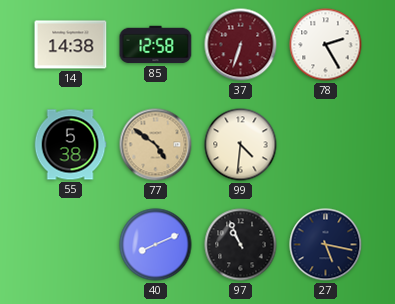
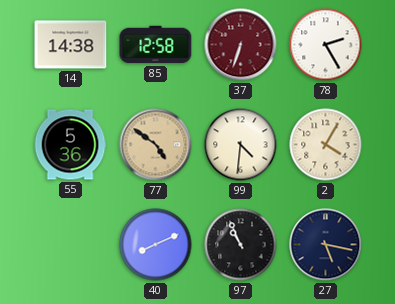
55: 5:38 -> 5:36 (70, 145)
2: none -> 4:05 (326, 145)
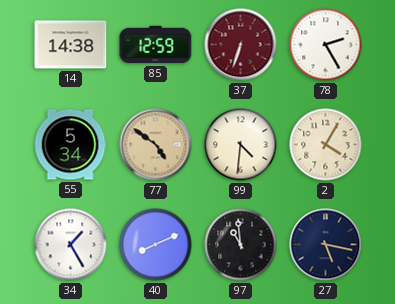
85: 12:58 -> 12:59 (156, 45)
55: 5:36 -> 5:34 (70, 145)
34: none -> 1:25 (71, 245)
97: 10:56 -> 10:59 (241, 245)
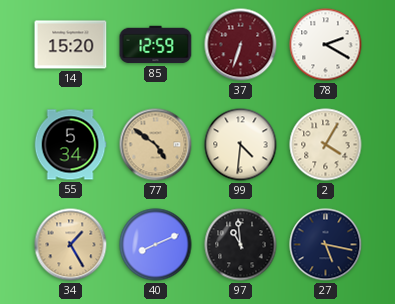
14: 14:38 -> 15:20 (71, 45)
78: 2:25 -> 2:20 (326, 45)
34 dial: white -> champagne (71, 245)
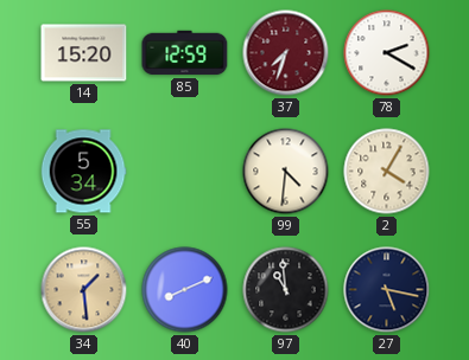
37: 6:33 -> 7:33 (286, 53)
77: 4:51 -> none (156, 145)
34: 1:25 -> 1:29 (84, 290)
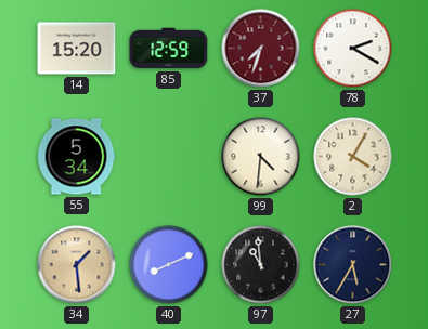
27: 5:17 -> 5:35 (353, 265)
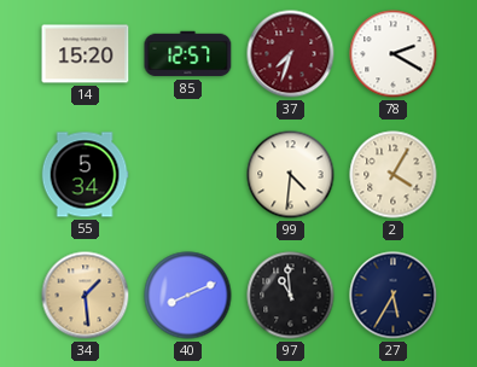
85: 12:59 -> 12:57 (188, 54)
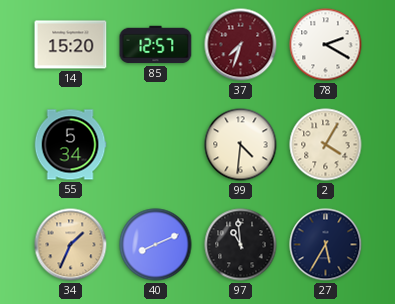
34: 1:29 -> 1:34 (71, 245)
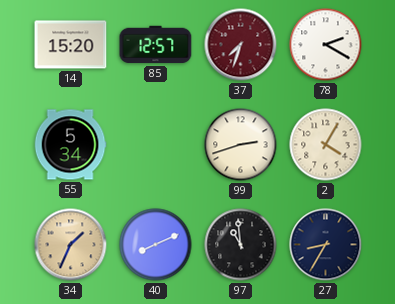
99: 4:31 -> 2:42 (241, 145)
27: 5:35 -> 8:35 (326, 245)
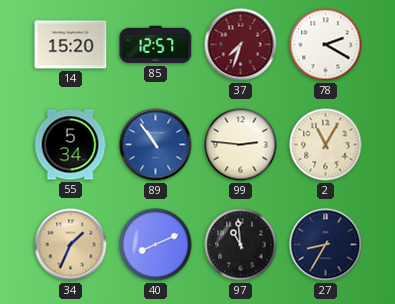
89: none -> 10:54 (156, 145)
99: 2:42 -> 2:46 (241, 145)
2: 4:05 -> 11:05 (326, 145)
